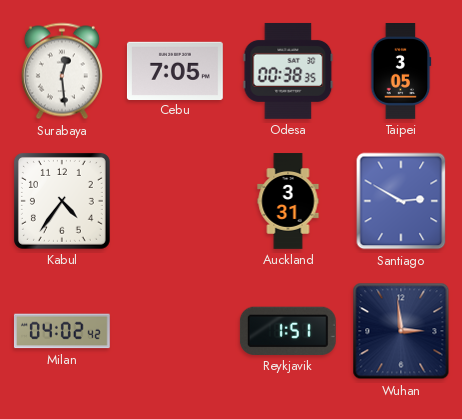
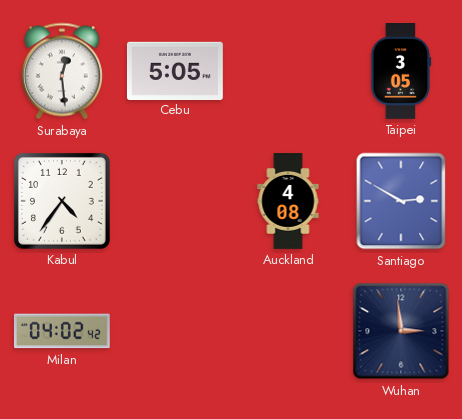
Cebu: 7:05 -> 5:05 (175, 70)
Odesa: 00:38 -> none (288, 71)
Auckland: 3:31 -> 4:08 (288, 201)
Reykjavik: 1:51 -> none (288, 331)
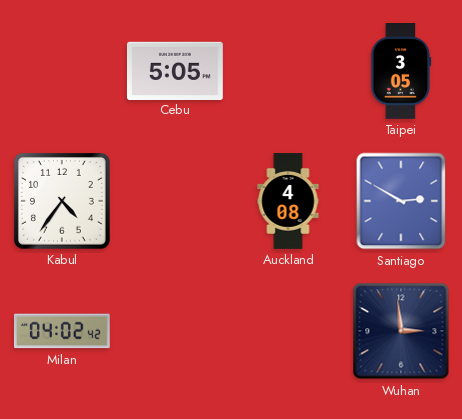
Surabaya: 12:29 -> none (62, 71)
